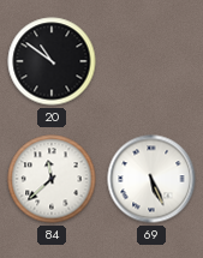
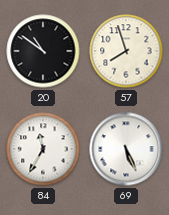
57: none -> 7:57 (126, 51)
84: 11:38 -> 11:35 (43, 149)
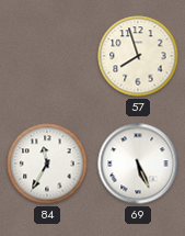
20: 10:51 -> none (43, 51)
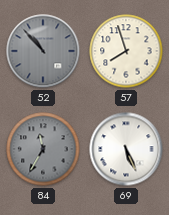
52: none -> 10:53 (43, 51)
84 dial: white -> grey (43, 149)
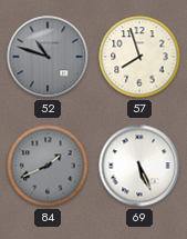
52: 10:53 -> 10:48 (48, 57)
84: 11:35 -> 1:41 (48, 166)
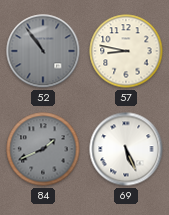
52: 10:48 -> 10:54 (43, 51)
57: 7:57 -> 8:47 (126, 51)
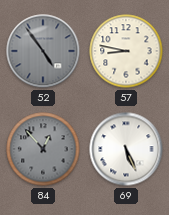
52: 10:54 -> 4:54 (43, 51)
84: 1:41 -> 12:53 (43, 149)
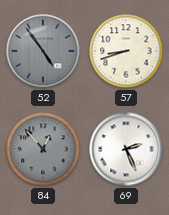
57: 8:47 -> 8:42 (126, 51)
69: 5:26 -> 2:26 (126, 149)
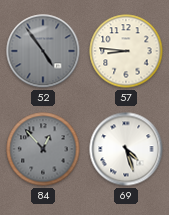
57: 8:42 -> 8:46 (126, 51)
69: 2:26 -> 4:27 (126, 149)
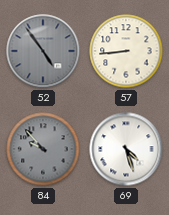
57: 8:46 -> 8:44 (126, 51)
84: 12:53 -> 9:53 (43, 149)
